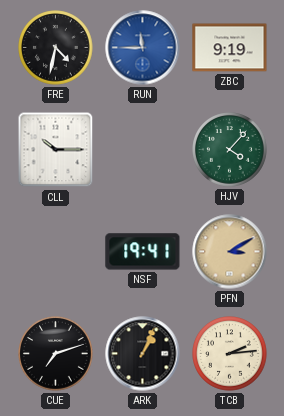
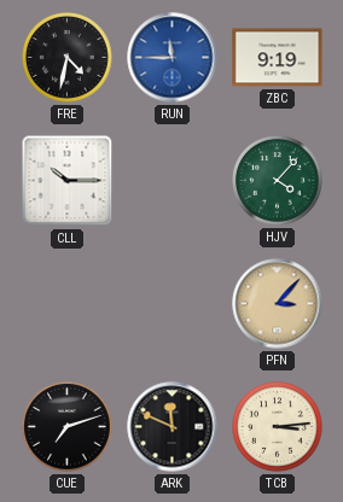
NSF: 19:41 -> none (143, 252)
PFN: 3:10 -> 3:07 (278, 304)
ARK: 1:04 -> 11:49 (173, 427)
TCB: 2:14 -> 3:14 (278, 427)
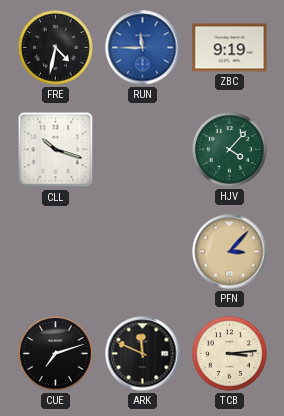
CLL: 10:15 -> 10:18 (56, 150)
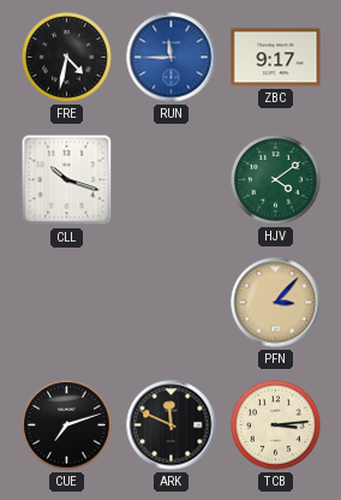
ZBC: 9:19 -> 9:17 (276, 58)
HJV: 4:07 -> 4:09 (276, 180)
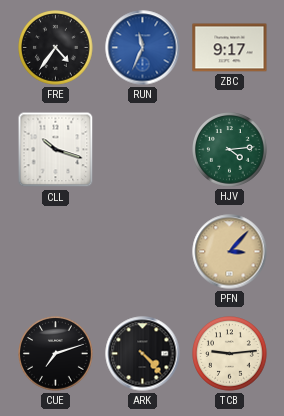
FRE: 4:32 -> 4:36 (56, 48)
RUN: 11:45 -> 11:34 (143, 48)
HJV: 4:09 -> 4:14 (230, 150)
ARK: 11:49 -> 4:23 (143, 354)
TCB: 3:14 -> 9:14 (230, 354)
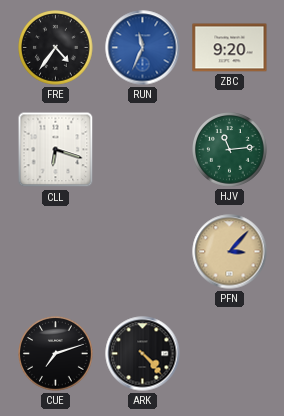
ZBC: 9:17 -> 9:20 (230, 48)
CLL: 10:18 -> 6:18 (56, 150)
HJV: 4:14 -> 11:14 (230, 150)
TCB: 9:14 -> none (230, 354)
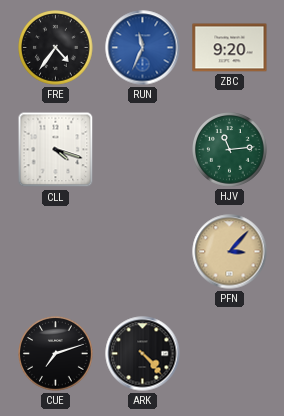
CLL: 6:18 -> 4:18 (56, 150)
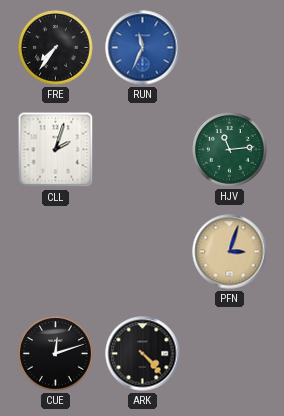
FRE: 4:36 -> 7:36 (56, 48)
ZBC: 9:20 -> none (230, 48)
CLL: 4:18 -> 2:03 (56, 150)
PFN: 3:07 -> 3:03 (230, 252)
CUE: 7:12 -> 12:12 (56, 354)
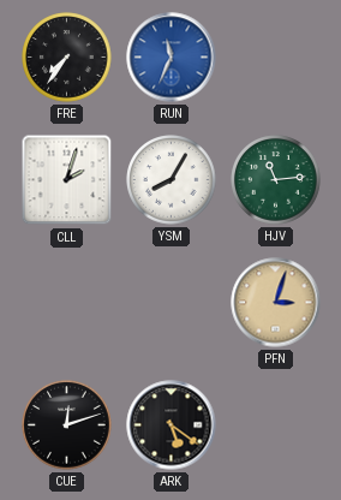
YSM: none -> 8:05 (172, 180)
ARK: 4:23 -> 5:21 (172, 425)
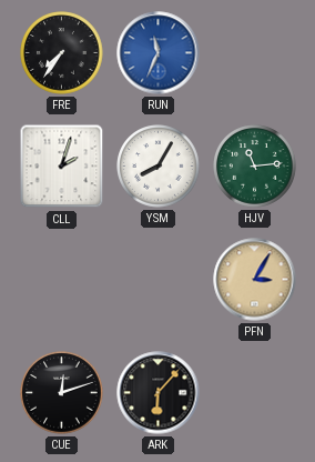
PFN: 3:03 -> 3:05 (255, 280)
ARK: 5:21 -> 6:07 (159, 393)
